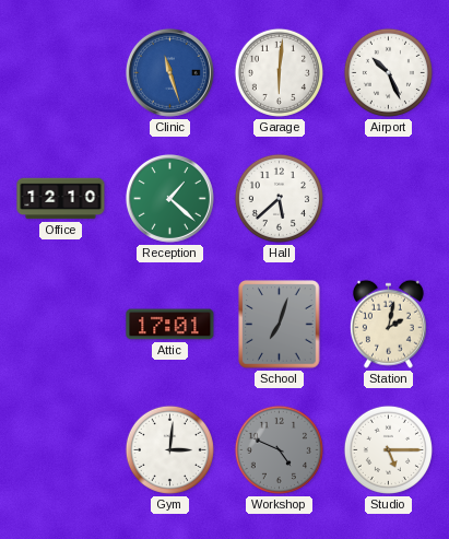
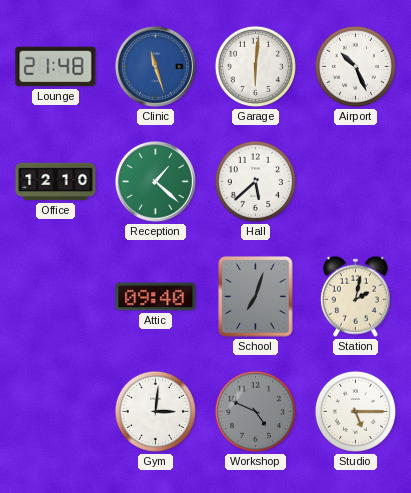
Lounge: none -> 21:48 (56, 67)
Attic: 17:01 -> 09:40 (156, 297)
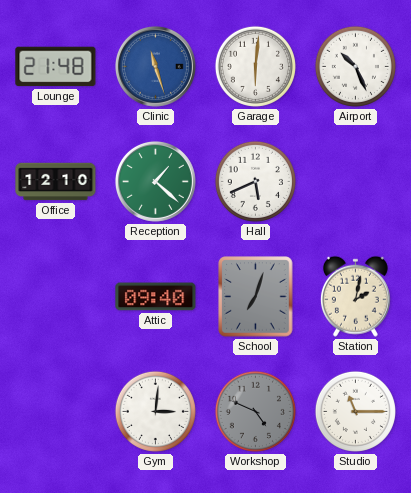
Hall: 5:38 -> 5:41 (255, 181)
Studio: 5:15 -> 11:15 (355, 411)
